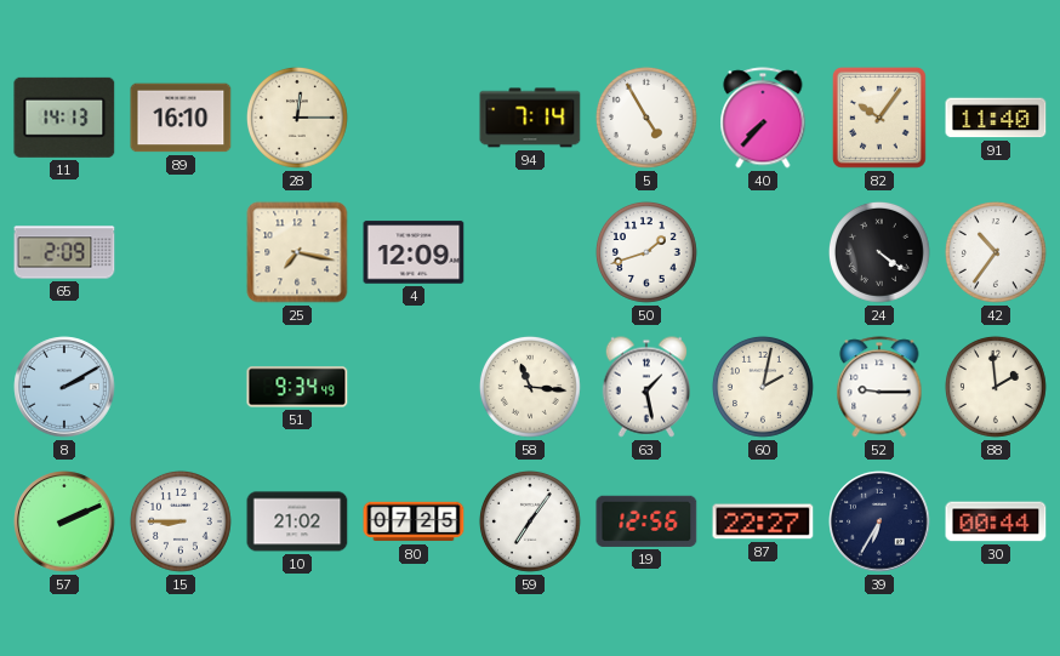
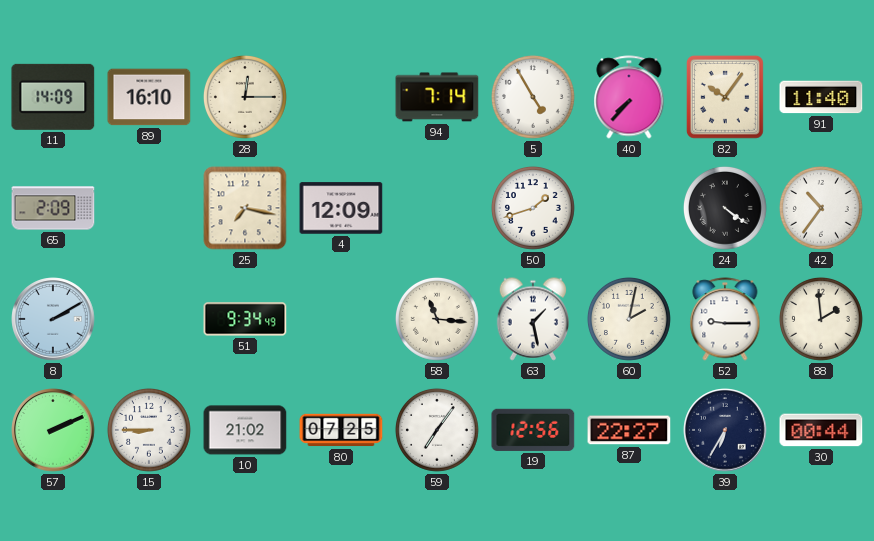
11: 14:13 -> 14:09 (53, 97)
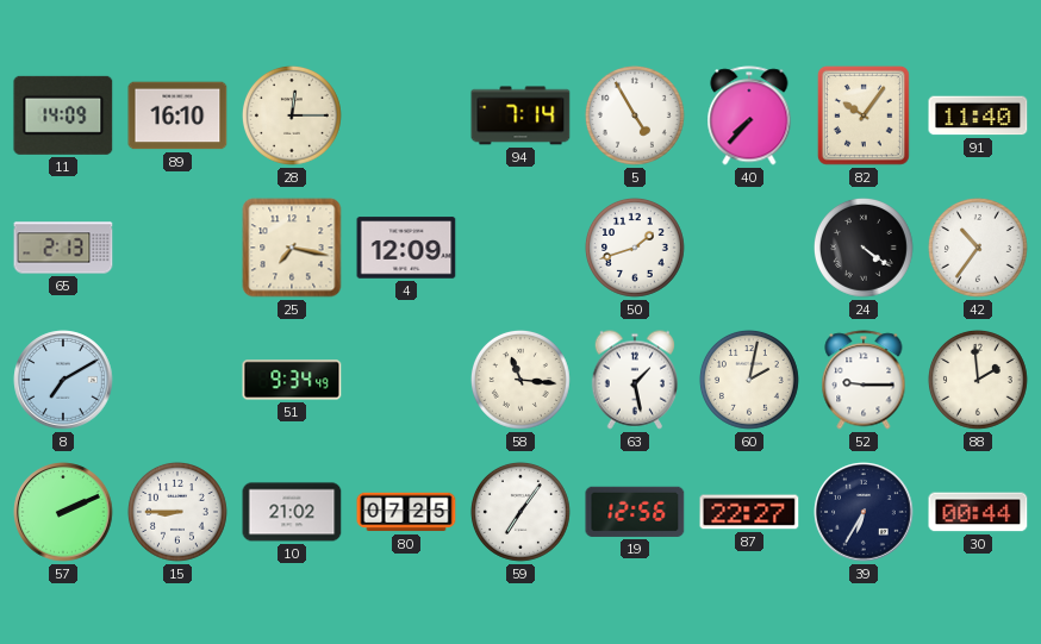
65: 2:09 -> 2:13 (63, 248)
8: 2:10 -> 7:10 (63, 380)
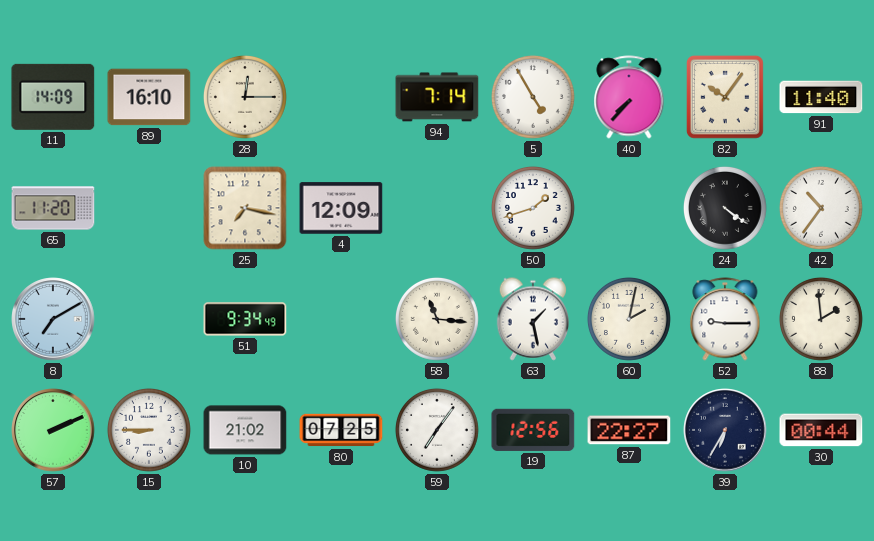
65: 2:13 -> 11:20 (53, 208)
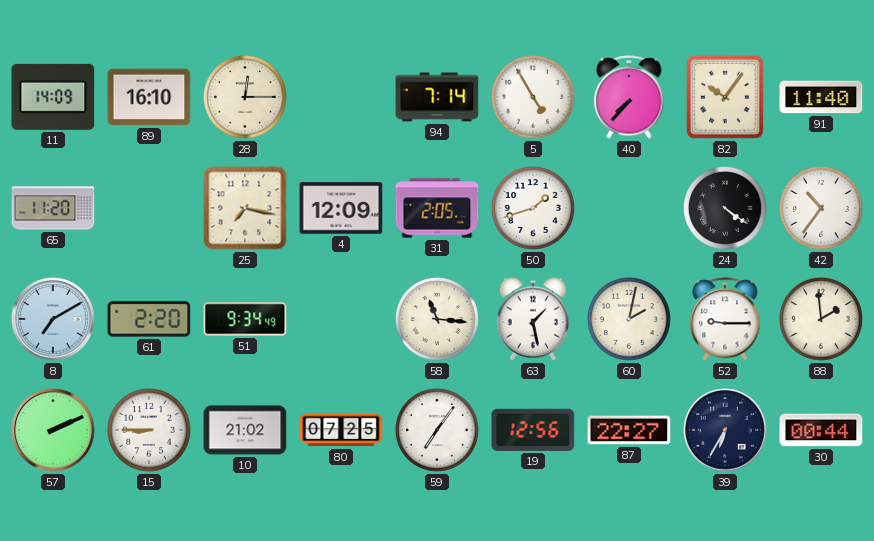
31: none -> 2:05 (437, 208)
61: none -> 2:20 (149, 319)
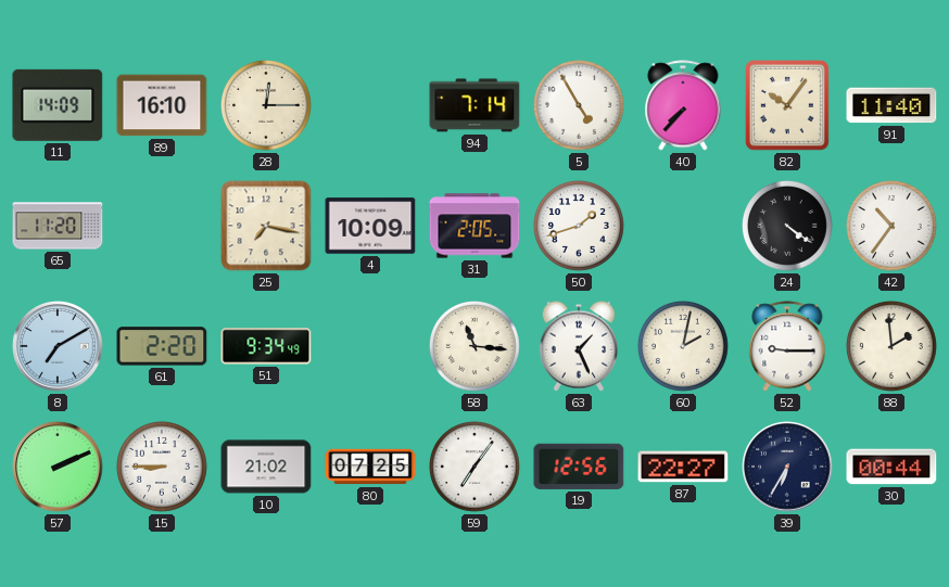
4: 12:09 -> 10:09 (370, 226)
63: 1:28 -> 1:26 (578, 346)
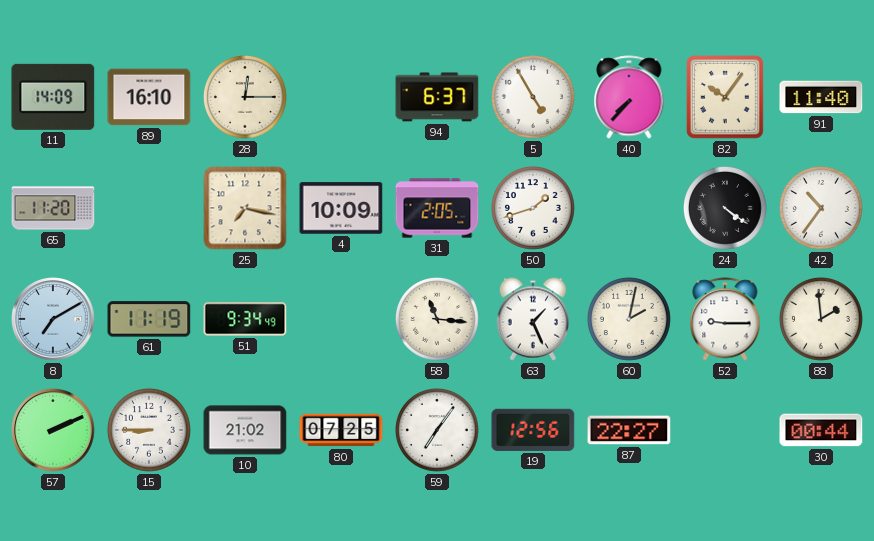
94: 7:14 -> 6:37 (437, 97)
61: 2:20 -> 11:19 (149, 319)
39: 6:35 -> none (787, 467)
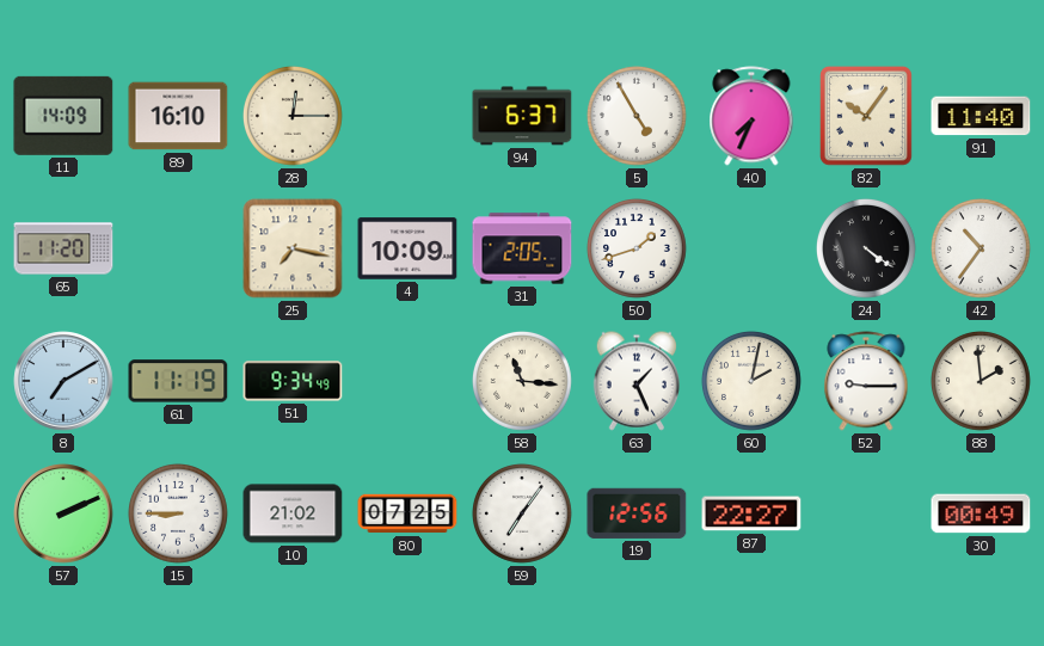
40: 7:37 -> 7:34 (751, 116)
30: 00:44 -> 00:49 (981, 513)
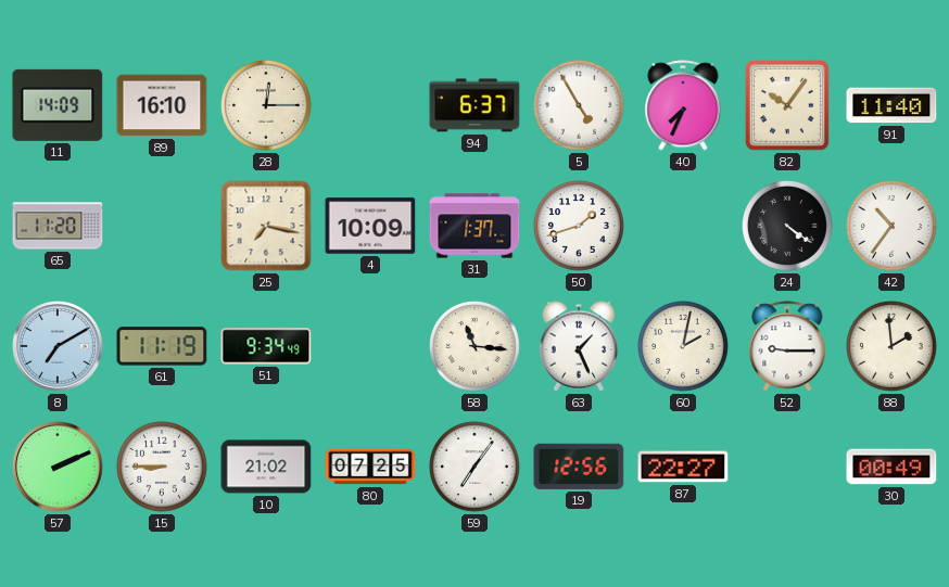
31: 2:05 -> 1:37 (474, 226)
